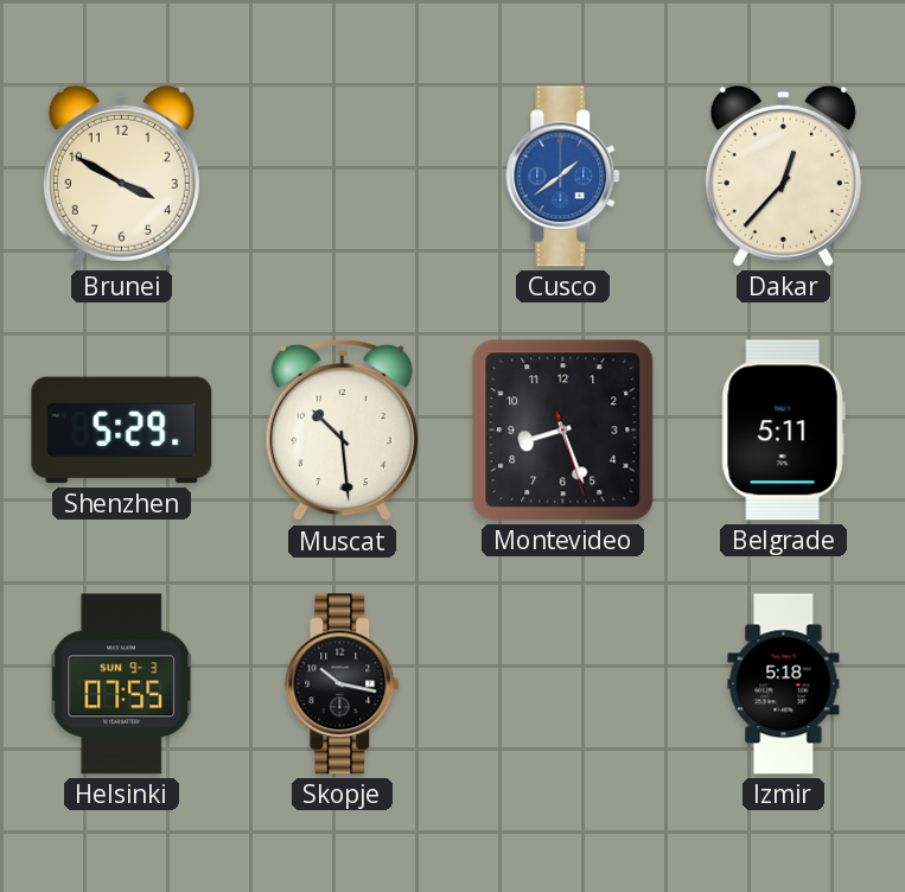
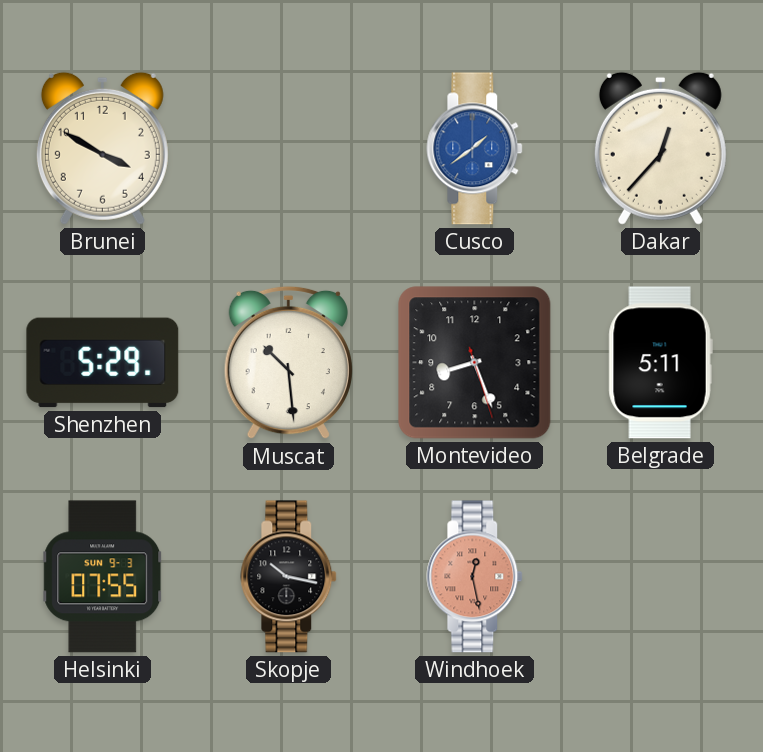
Windhoek: none -> 12:28 (475, 577)
Izmir: 5:18 -> none (784, 684)
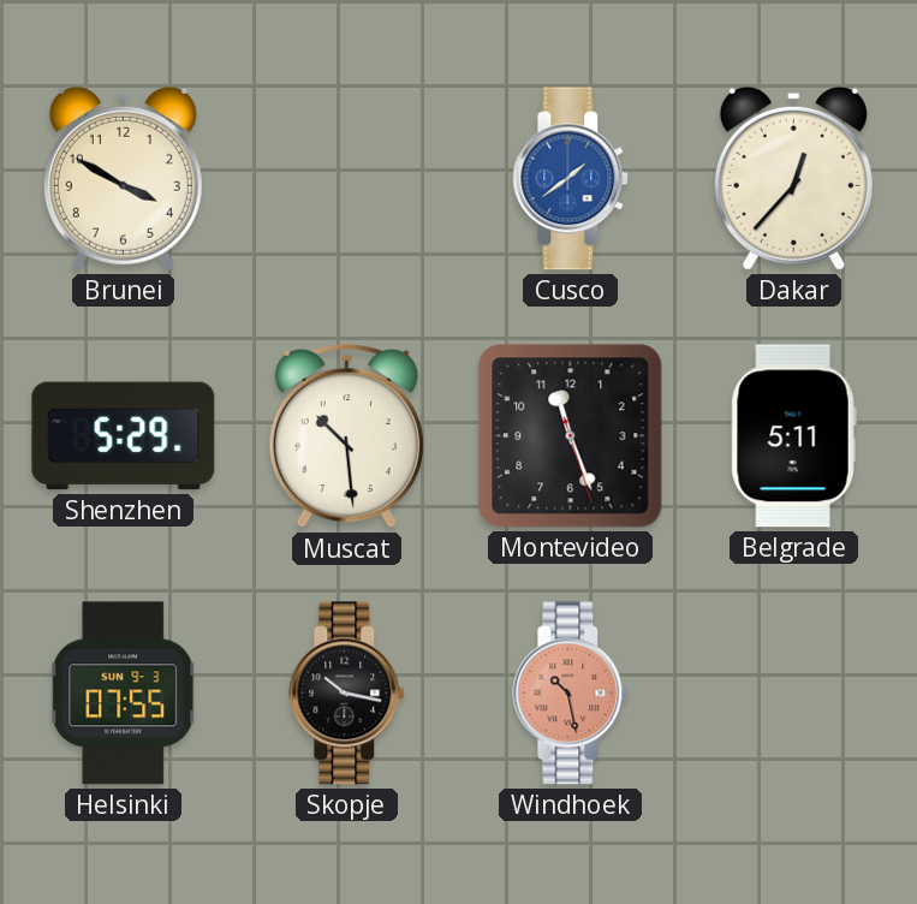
Montevideo: 8:26 -> 11:26 (571, 436)
Windhoek: 12:28 -> 10:28 (571, 694)
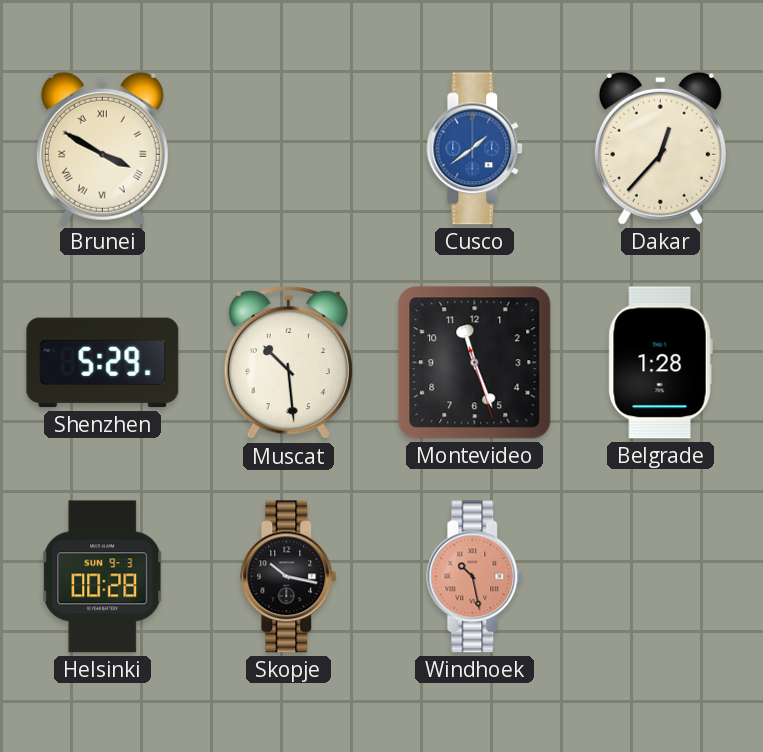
Brunei numerals: Arabic -> Roman (102, 148)
Belgrade: 5:11 -> 1:28 (660, 363)
Helsinki: 07:55 -> 00:28 (103, 577)
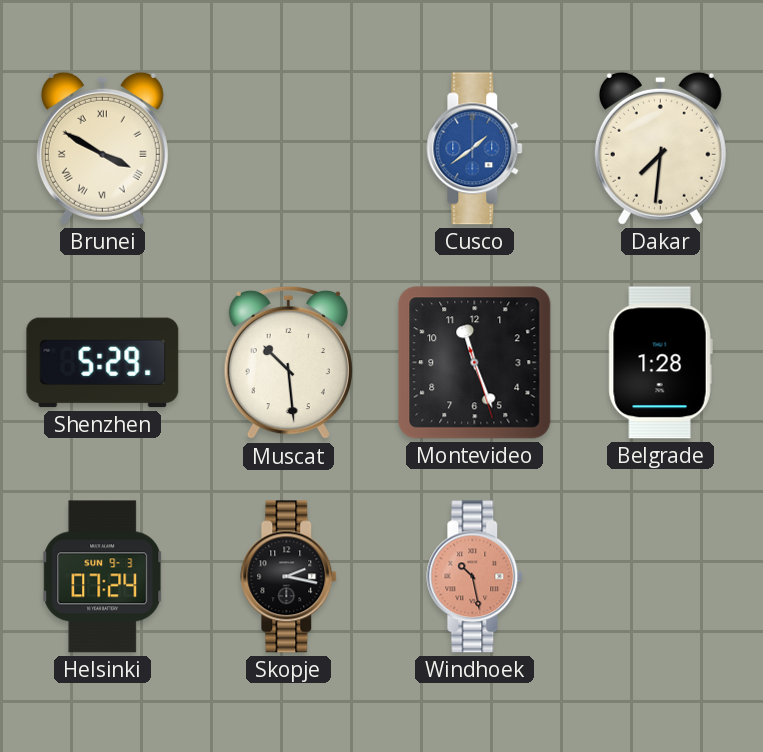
Dakar: 12:37 -> 7:31 (660, 148)
Helsinki: 00:28 -> 07:24 (103, 577)
Skopje: 10:17 -> 2:17 (289, 577)
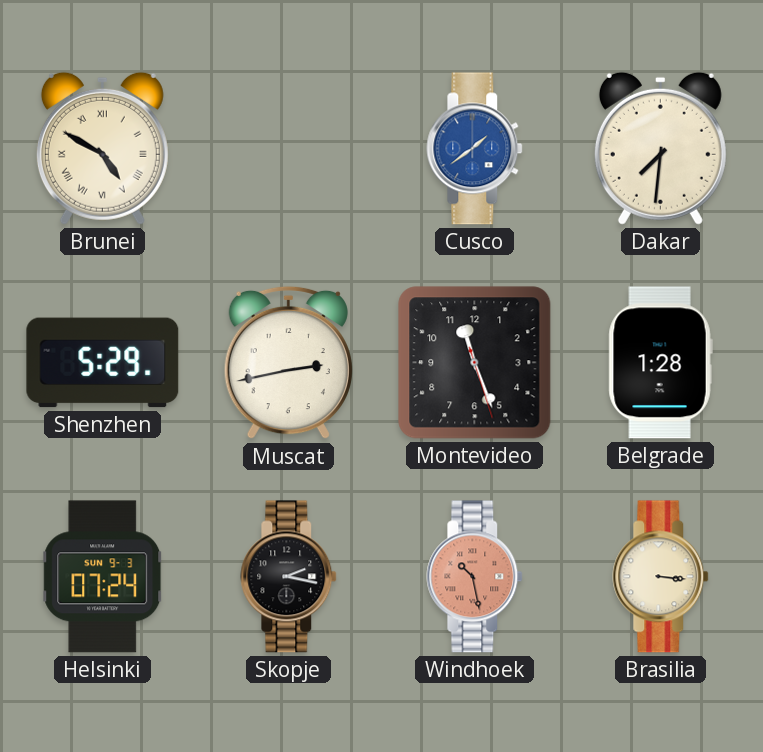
Brunei: 3:50 -> 4:50 (102, 148)
Muscat: 10:29 -> 2:43 (288, 363)
Brasilia: none -> 3:16 (661, 577)
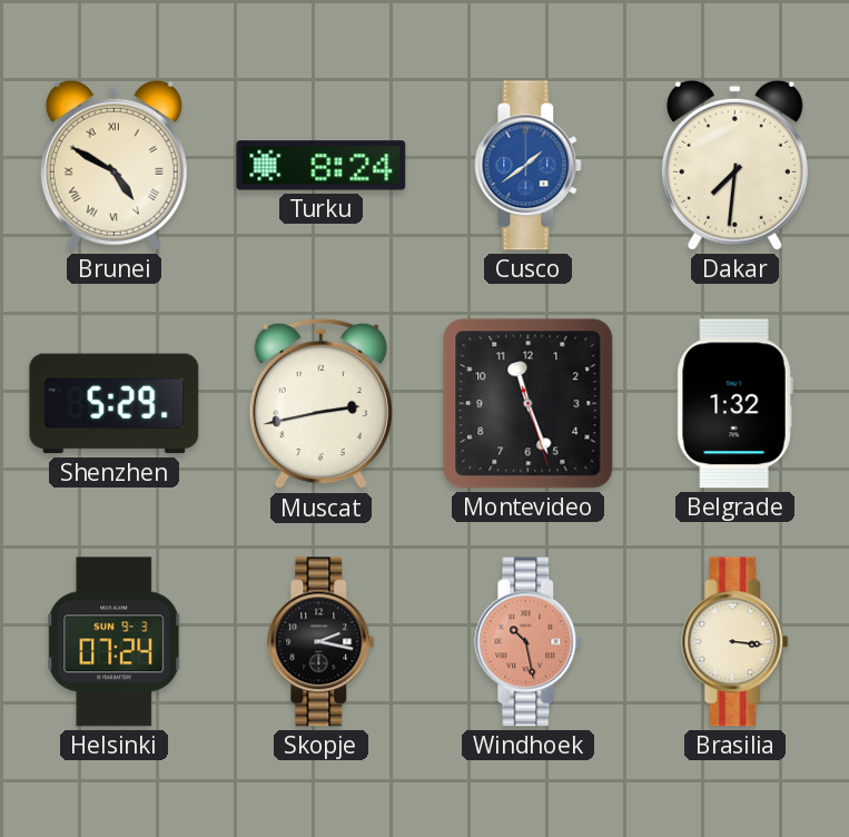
Turku: none -> 8:24 (322, 166)
Belgrade: 1:28 -> 1:32 (734, 404)
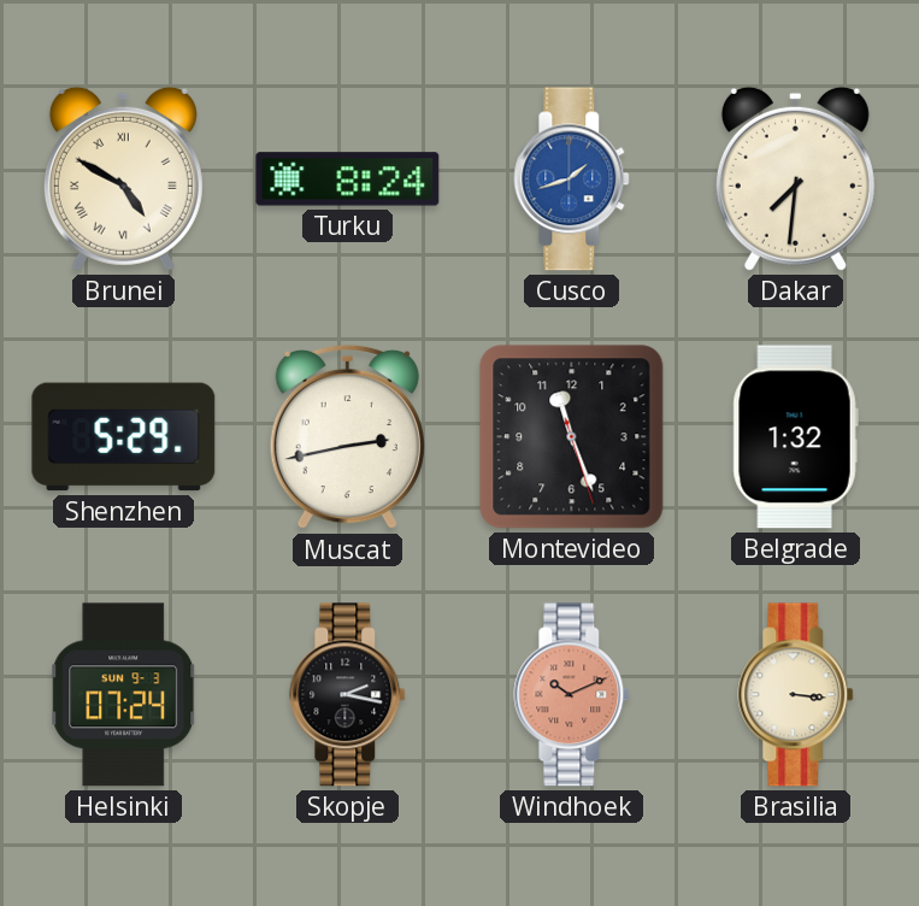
Cusco: 1:39 -> 1:42 (572, 180)
Windhoek: 10:28 -> 10:11 (572, 695)
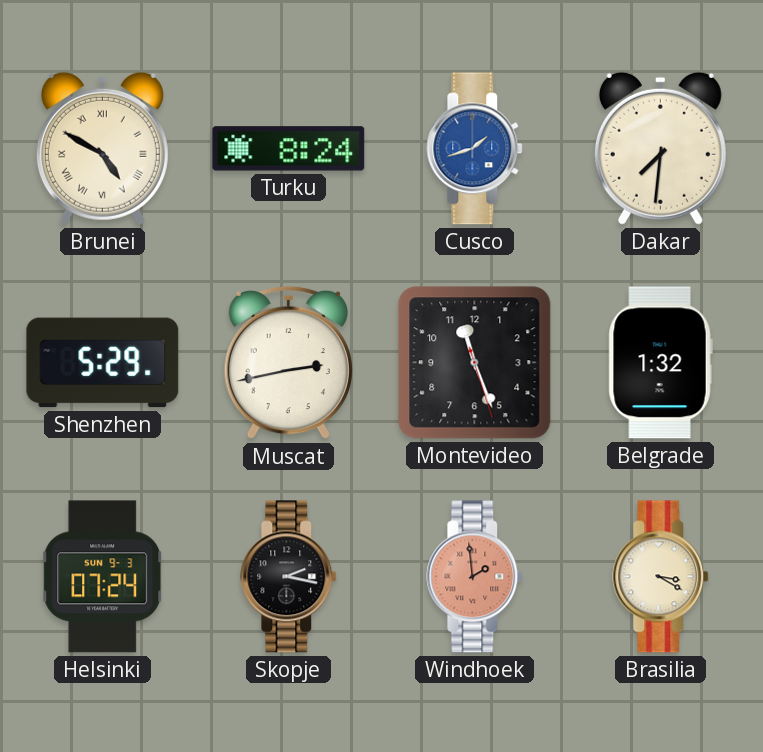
Windhoek: 10:11 -> 1:59 (475, 577)
Brasilia: 3:16 -> 3:20 (661, 577)
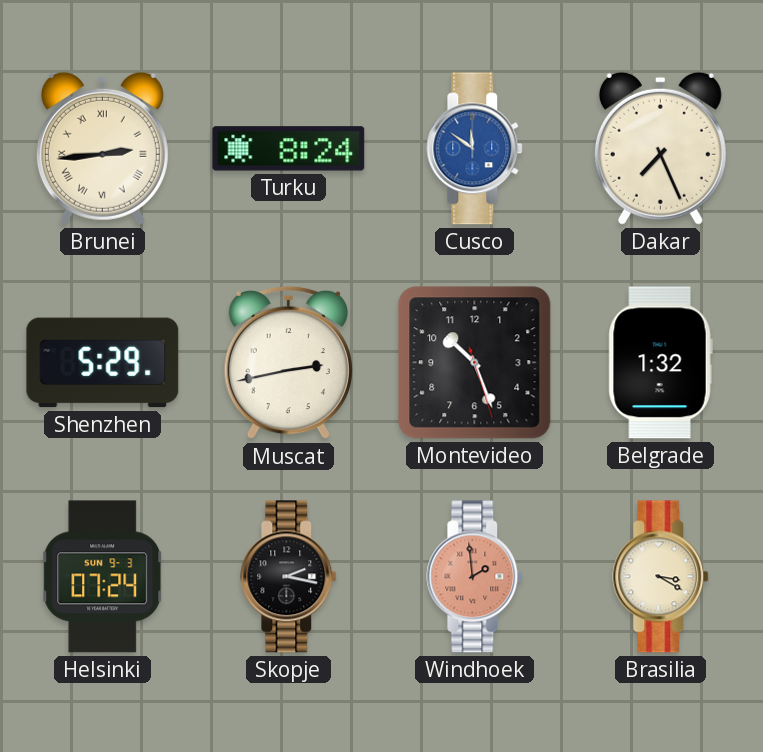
Brunei: 4:50 -> 2:44 (102, 148)
Cusco: 1:42 -> 11:51 (475, 149)
Dakar: 7:31 -> 7:26 (660, 148)
Montevideo: 11:26 -> 10:26 (475, 363)
